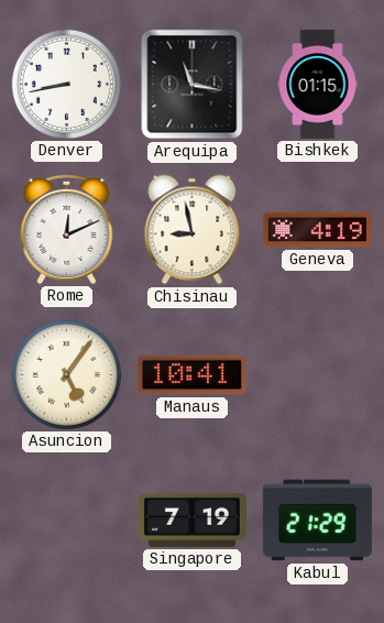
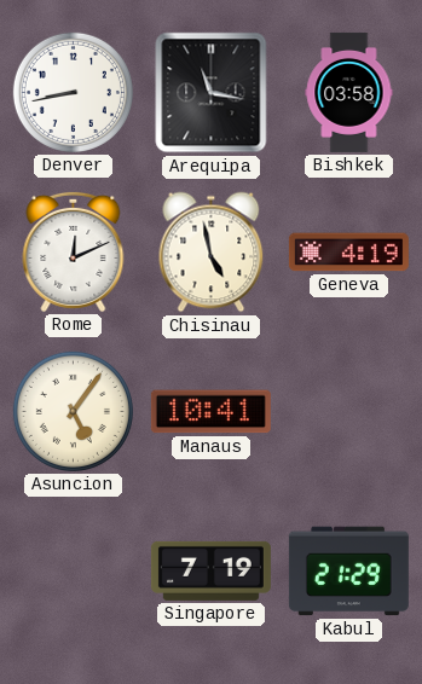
Bishkek: 01:15 -> 03:58 (349, 92)
Chisinau: 8:58 -> 4:58 (212, 253)
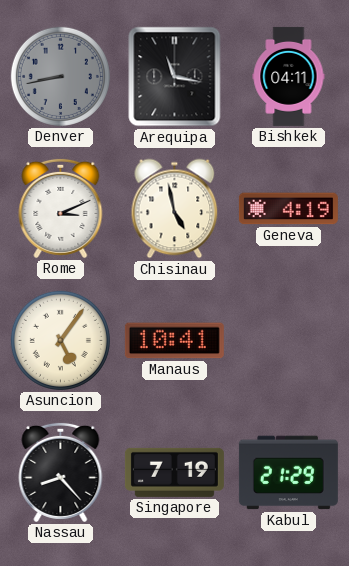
Denver dial: white -> grey (60, 76)
Bishkek: 03:58 -> 04:11 (289, 76)
Rome: 12:11 -> 3:11 (61, 208)
Nassau: none -> 8:23 (61, 472)
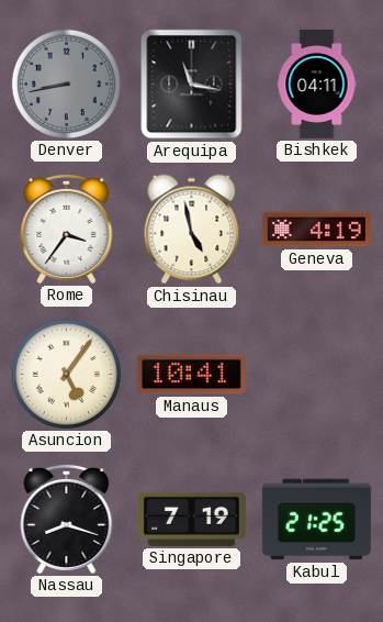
Rome: 3:11 -> 3:36 (67, 229)
Nassau: 8:23 -> 8:18 (67, 519)
Kabul: 21:29 -> 21:25 (316, 520)
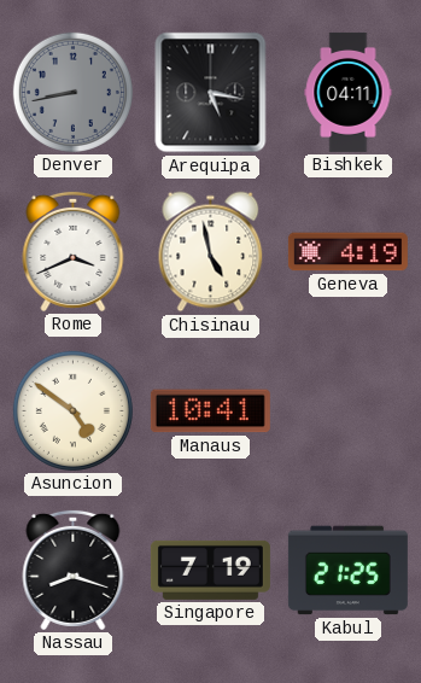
Arequipa: 11:17 -> 5:17 (211, 93)
Rome: 3:36 -> 3:41 (74, 251)
Asuncion: 5:06 -> 4:51 (72, 410)
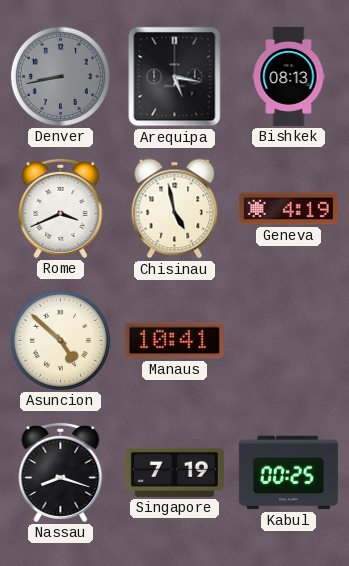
Bishkek: 04:11 -> 08:13 (289, 76)
Asuncion: 4:51 -> 4:52 (60, 340)
Kabul: 21:25 -> 00:25 (288, 473)
